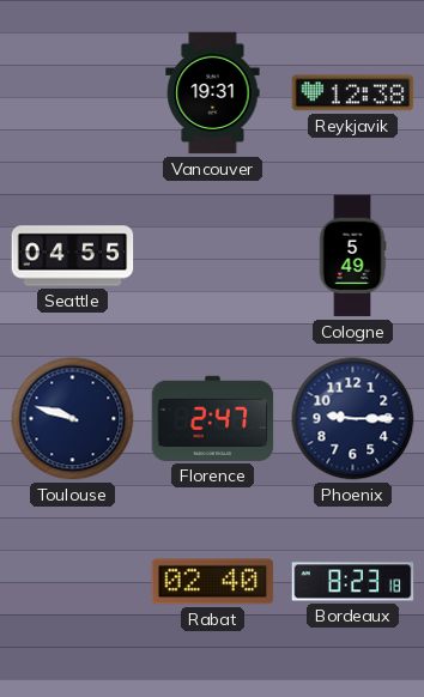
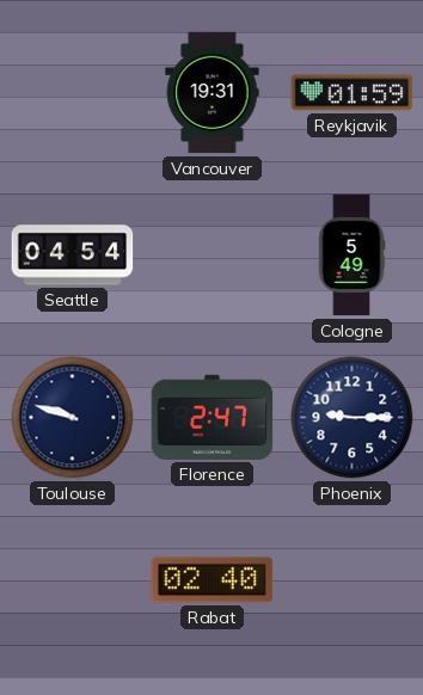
Reykjavik: 12:38 -> 01:59 (352, 93)
Seattle: 04:55 -> 04:54 (73, 256)
Bordeaux: 8:23 -> none (353, 582)
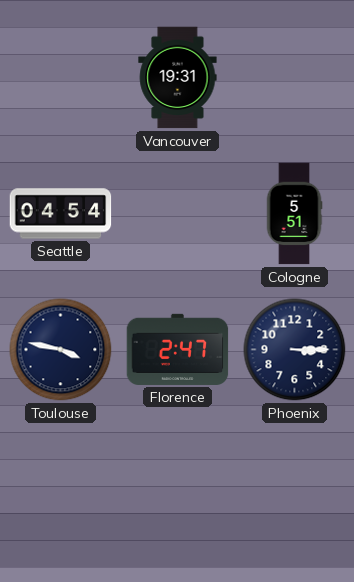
Reykjavik: 01:59 -> none (352, 93)
Cologne: 5:49 -> 5:51 (294, 214)
Toulouse: 9:48 -> 3:47 (61, 350)
Phoenix: 9:15 -> 3:15 (295, 350)
Rabat: 02:40 -> none (213, 580)
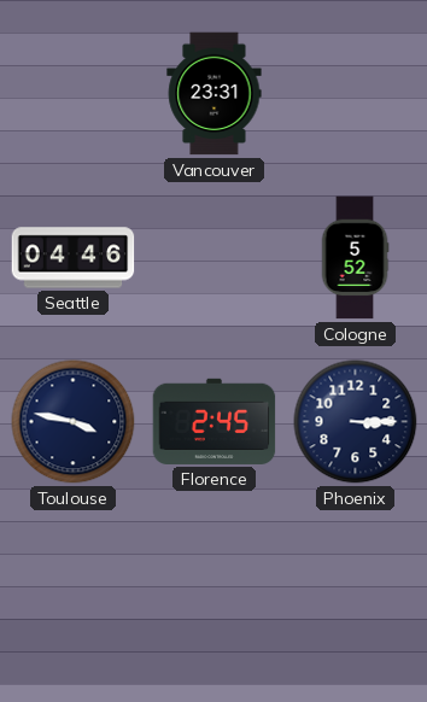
Vancouver: 19:31 -> 23:31 (215, 94)
Seattle: 04:54 -> 04:46 (74, 258)
Cologne: 5:51 -> 5:52 (355, 258)
Florence: 2:47 -> 2:45 (215, 421)
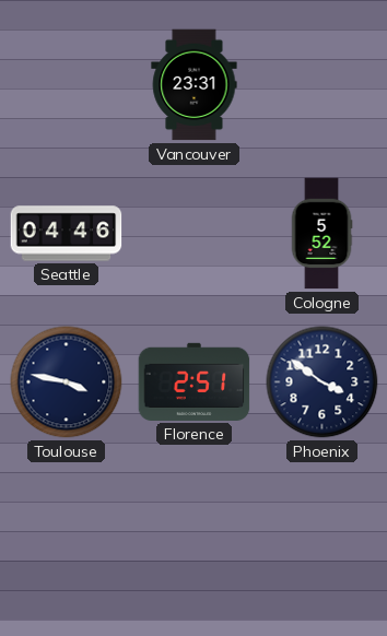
Florence: 2:45 -> 2:51 (195, 381)
Phoenix: 3:15 -> 3:51 (322, 382)
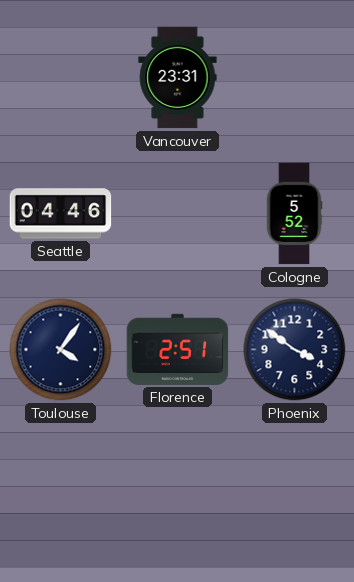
Toulouse: 3:47 -> 4:06 (61, 350)
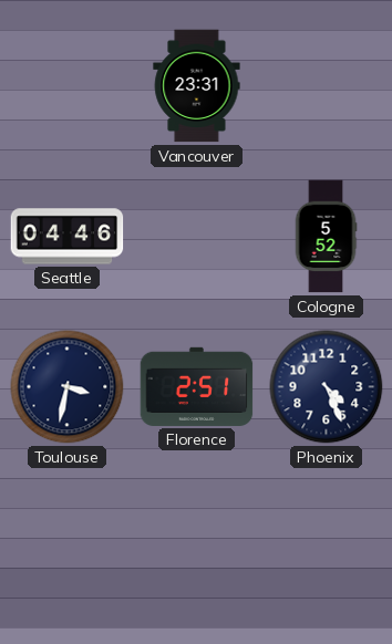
Toulouse: 4:06 -> 3:32 (68, 387)
Phoenix: 3:51 -> 4:26 (327, 387)
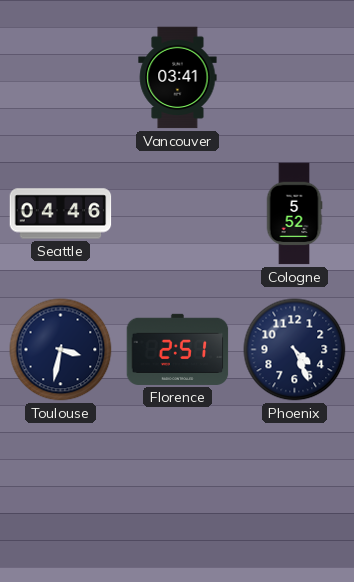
Vancouver: 23:31 -> 03:41 (178, 78)
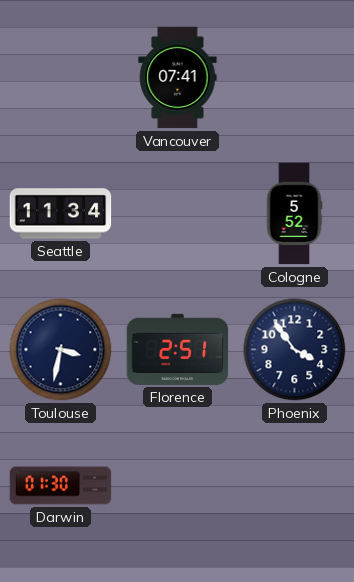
Vancouver: 03:41 -> 07:41 (178, 78)
Seattle: 04:46 -> 11:34 (61, 214)
Phoenix: 4:26 -> 3:54 (295, 350)
Darwin: none -> 01:30 (61, 486)
